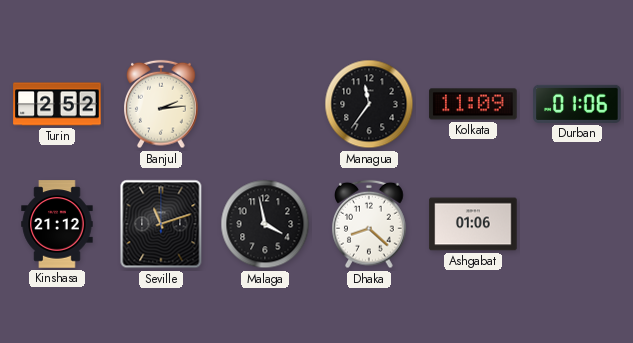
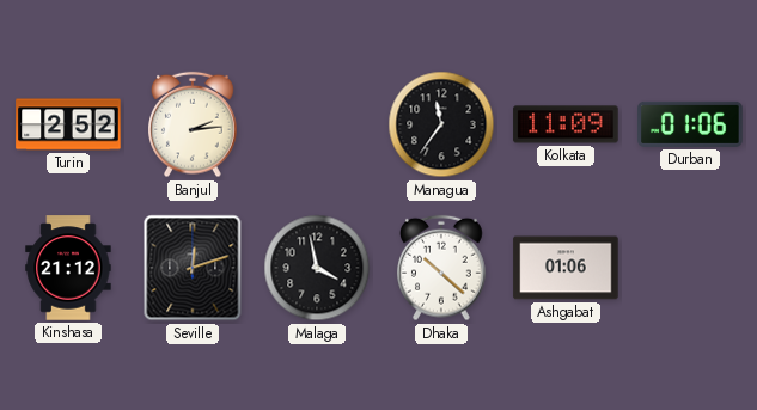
Seville: 11:12 -> 12:12 (193, 268)
Dhaka: 8:22 -> 10:22 (441, 268)
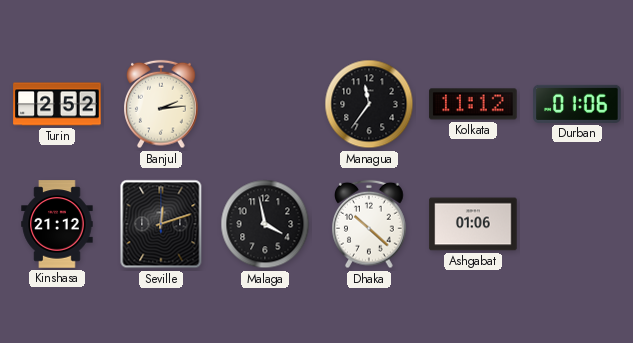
Kolkata: 11:09 -> 11:12 (473, 104)
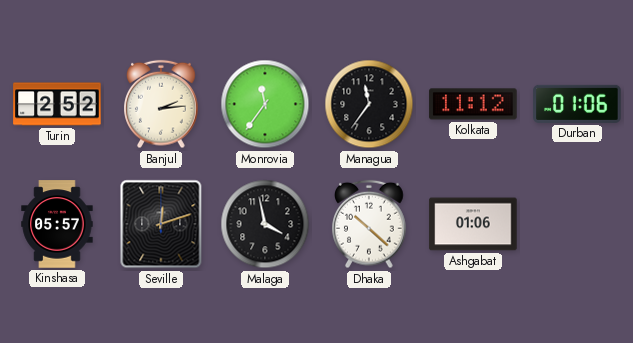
Monrovia: none -> 11:36 (265, 104)
Kinshasa: 21:12 -> 05:57 (57, 224)
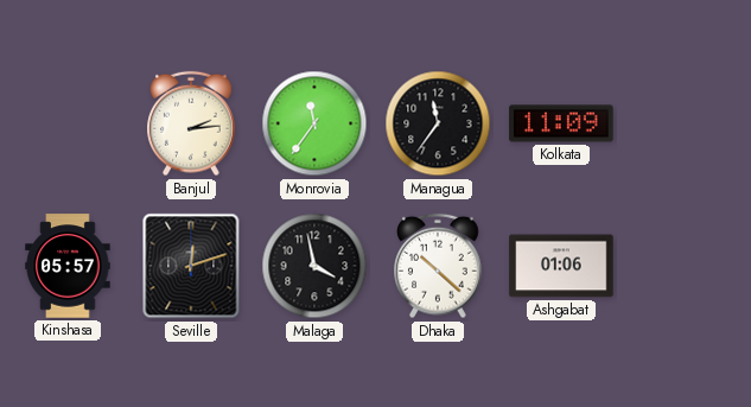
Turin: 2:52 -> none (57, 104)
Kolkata: 11:12 -> 11:09 (561, 123)
Durban: 01:06 -> none (577, 104)
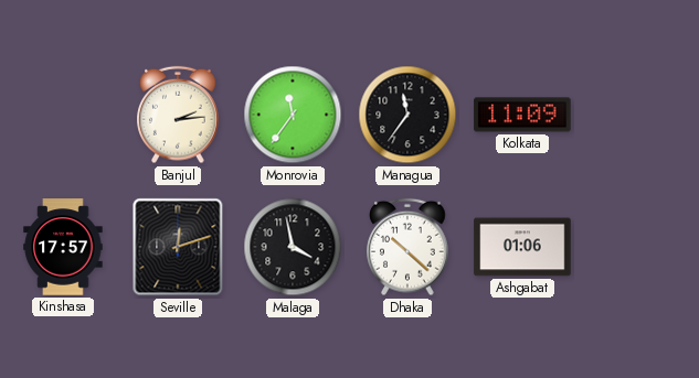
Kinshasa: 05:57 -> 17:57 (63, 247)
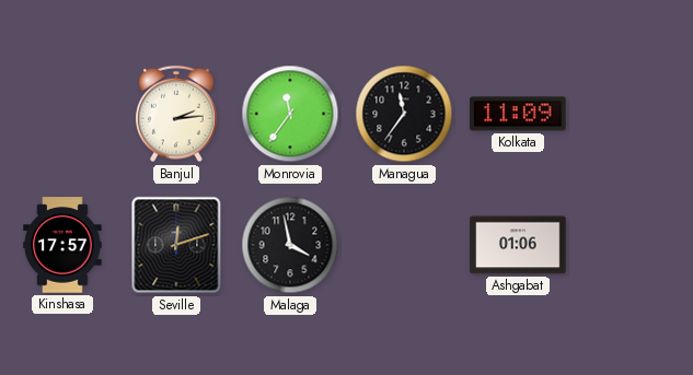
Dhaka: 10:22 -> none (407, 247)
